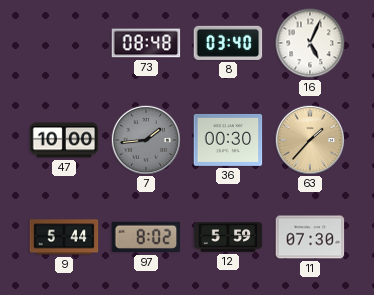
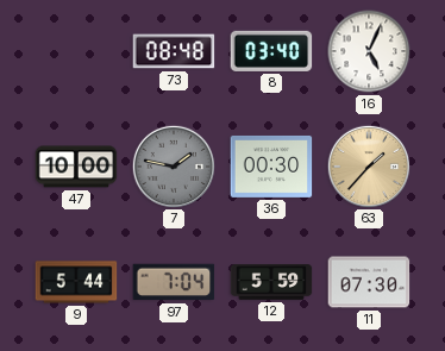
7: 1:44 -> 1:47 (173, 165)
97: 8:02 -> 7:04 (174, 282)
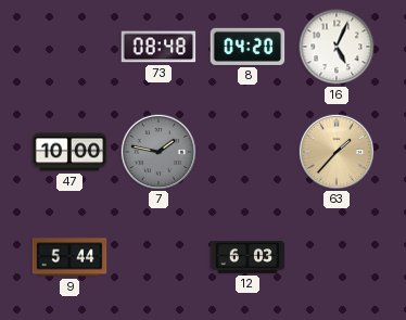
8: 03:40 -> 04:20 (248, 47)
36: 00:30 -> none (271, 167)
97: 7:04 -> none (174, 282)
12: 5:59 -> 6:03 (248, 257)
11: 07:30 -> none (369, 282)
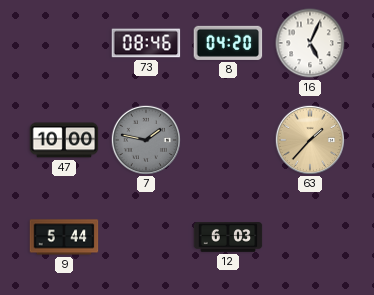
73: 08:48 -> 08:46 (146, 43)
